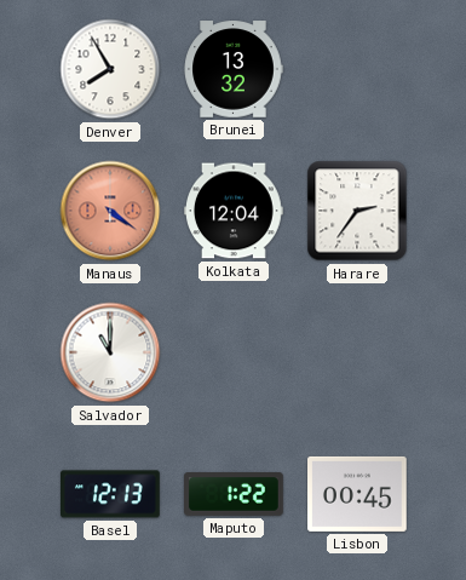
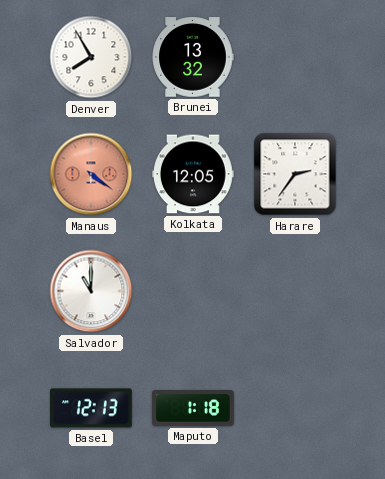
Kolkata: 12:04 -> 12:05 (194, 174)
Maputo: 1:22 -> 1:18 (194, 409)
Lisbon: 00:45 -> none (358, 494)
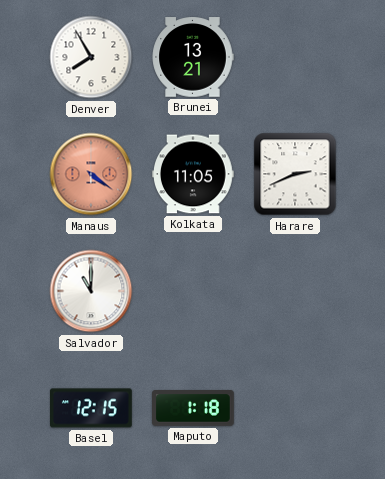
Brunei: 13:32 -> 13:21 (193, 57)
Kolkata: 12:05 -> 11:05 (194, 174)
Harare: 2:36 -> 2:41 (295, 174)
Basel: 12:13 -> 12:15 (92, 408)
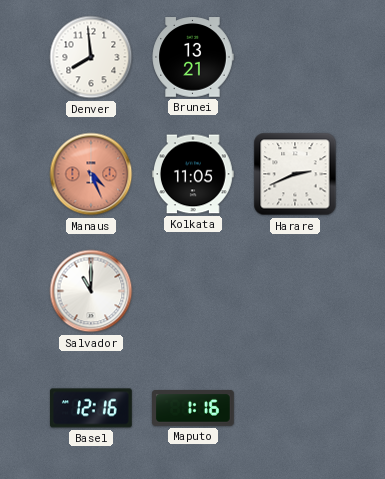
Denver: 7:55 -> 7:59 (91, 57)
Manaus: 4:21 -> 4:26 (91, 174)
Basel: 12:15 -> 12:16 (92, 408)
Maputo: 1:18 -> 1:16 (194, 409)
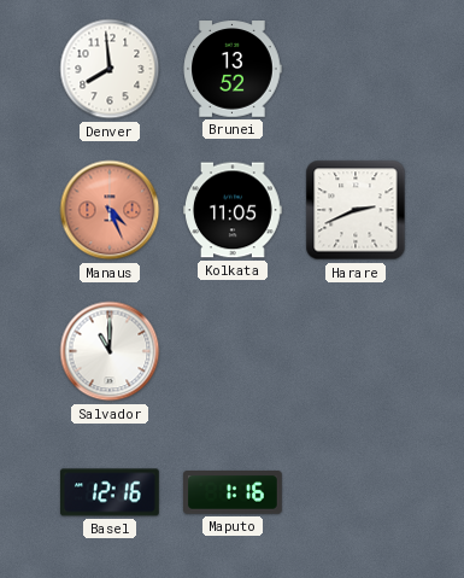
Brunei: 13:21 -> 13:52 (233, 69)
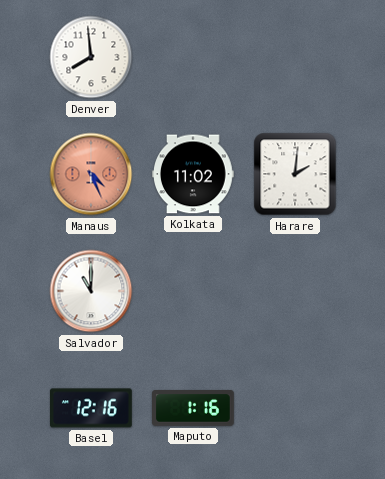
Brunei: 13:52 -> none (233, 69)
Kolkata: 11:05 -> 11:02 (194, 174)
Harare: 2:41 -> 2:01 (295, 174)
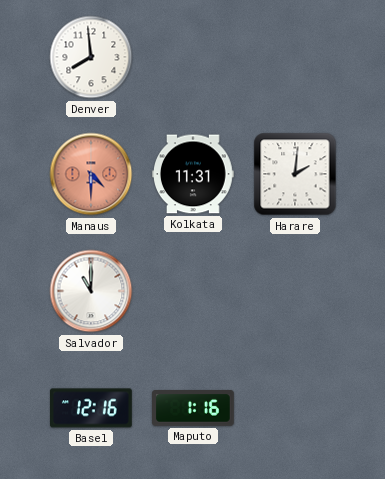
Manaus: 4:26 -> 4:30 (91, 174)
Kolkata: 11:02 -> 11:31 (194, 174)
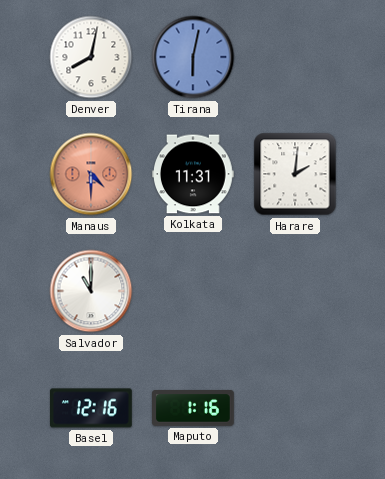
Denver: 7:59 -> 8:02 (91, 57)
Tirana: none -> 6:02 (193, 57)
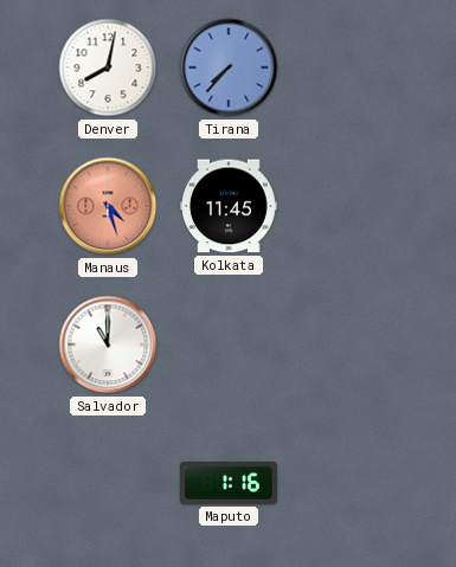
Tirana: 6:02 -> 7:37 (229, 67)
Manaus: 4:30 -> 4:27 (108, 206)
Kolkata: 11:31 -> 11:45 (230, 206)
Harare: 2:01 -> none (295, 174)
Basel: 12:16 -> none (92, 408)
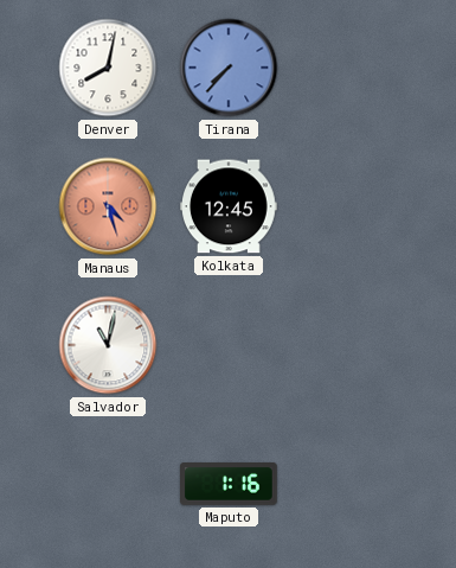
Kolkata: 11:45 -> 12:45 (230, 206)
Salvador: 11:00 -> 11:02 (108, 345)
